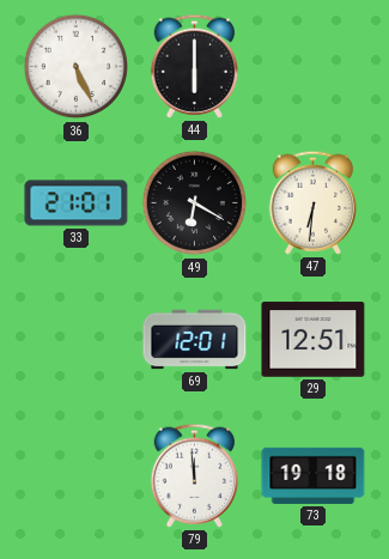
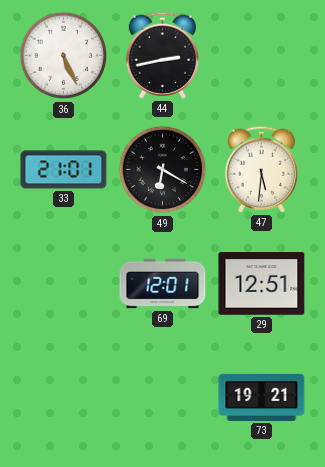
44: 6:00 -> 2:43 (163, 55)
47: 6:31 -> 5:31 (262, 169)
79: 11:59 -> none (195, 475)
73: 19:18 -> 19:21 (262, 397)
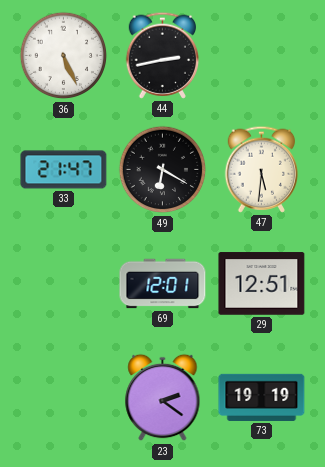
33: 21:01 -> 21:47 (64, 170)
23: none -> 2:21 (163, 398)
73: 19:21 -> 19:19 (262, 397)
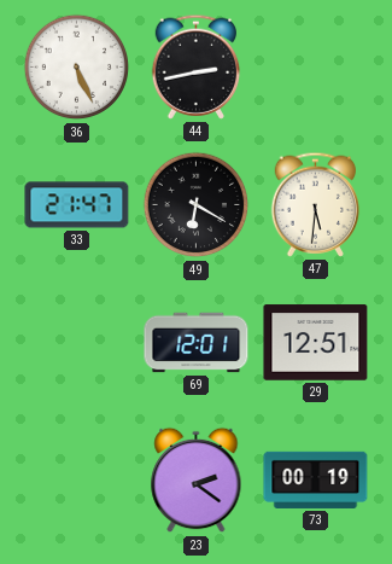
73: 19:19 -> 00:19 (316, 479)
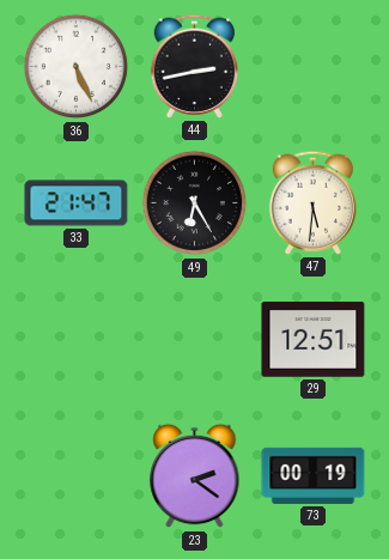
49: 6:20 -> 6:25 (195, 203)
69: 12:01 -> none (197, 343)
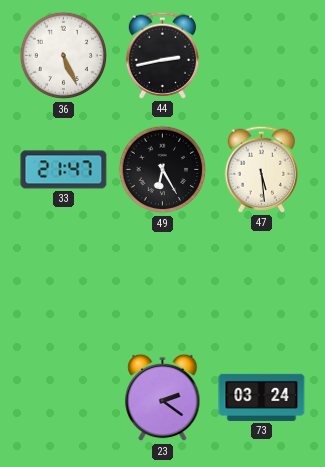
47: 5:31 -> 5:29 (262, 169)
29: 12:51 -> none (314, 340)
73: 00:19 -> 03:24 (262, 397)
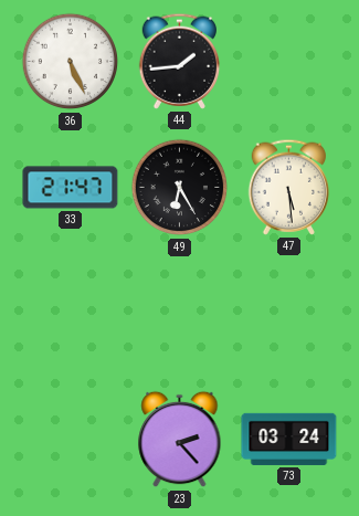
44: 2:43 -> 1:44 (180, 61)
23: 2:21 -> 2:23 (180, 440)
